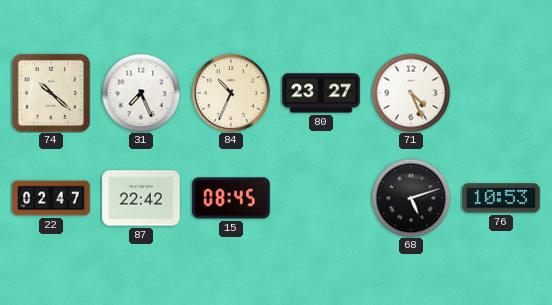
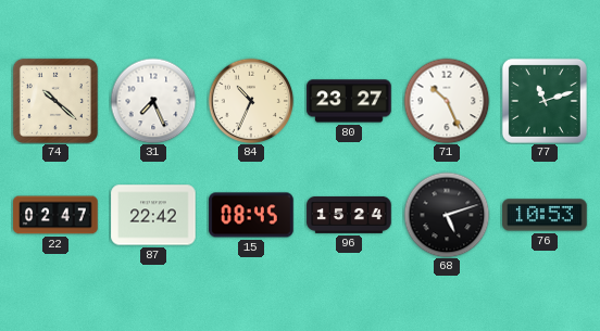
71: 4:26 -> 10:26 (447, 101)
77: none -> 11:12 (545, 101)
96: none -> 15:24 (349, 215)
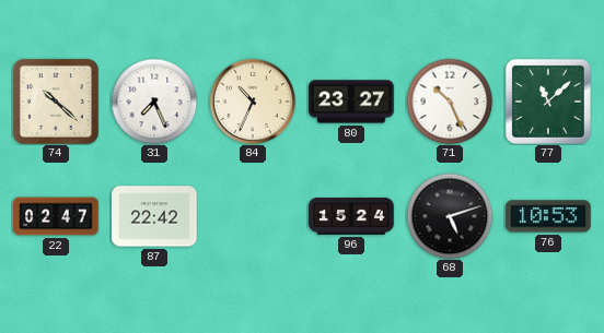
77: 11:12 -> 11:08 (548, 102)
15: 08:45 -> none (251, 215)
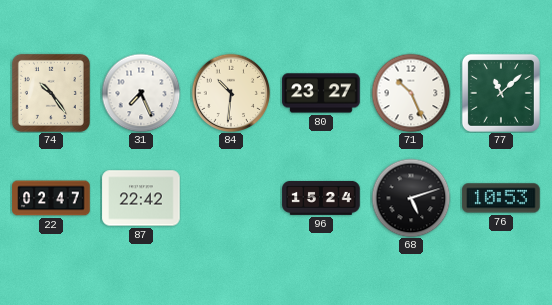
74: 10:22 -> 10:24 (51, 93)
84: 10:34 -> 10:31 (231, 93)
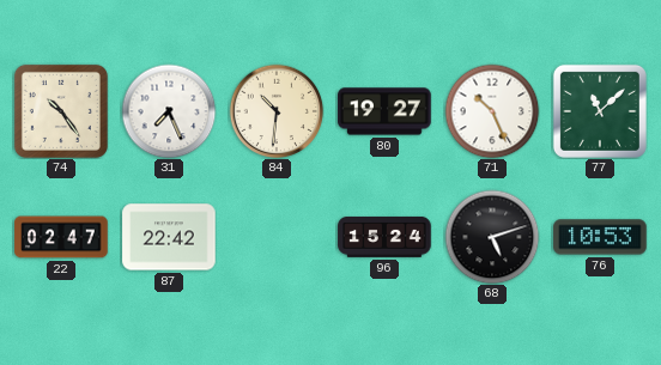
80: 23:27 -> 19:27 (384, 111)
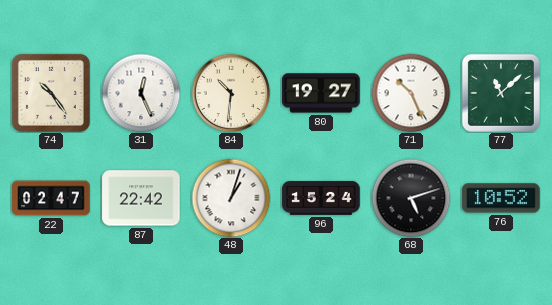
31: 7:26 -> 12:26 (141, 93)
48: none -> 1:03 (231, 198)
76: 10:53 -> 10:52 (501, 198)
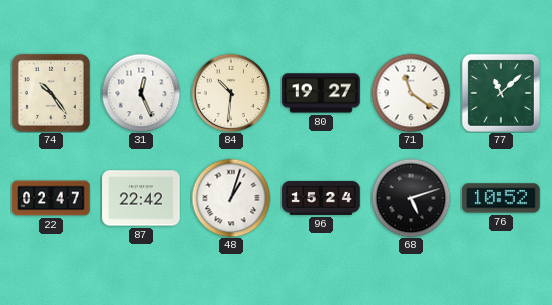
71: 10:26 -> 11:21 (411, 93)
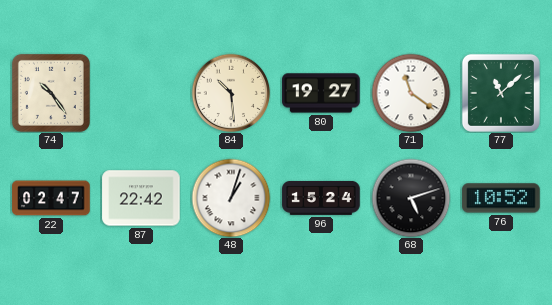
31: 12:26 -> none (141, 93)
84: 10:31 -> 10:29 (231, 93)
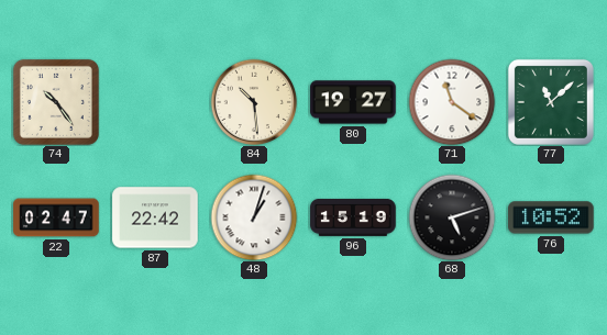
96: 15:24 -> 15:19 (353, 217)
